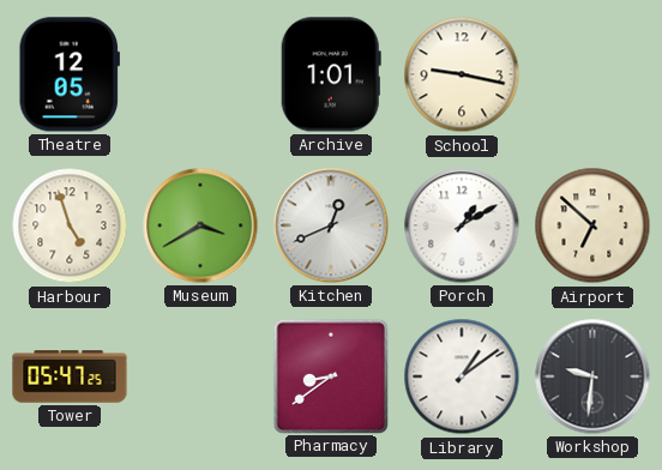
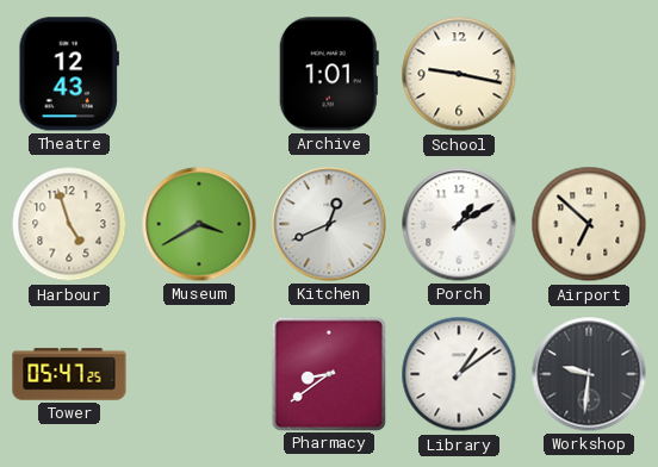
Theatre: 12:05 -> 12:43 (69, 74)
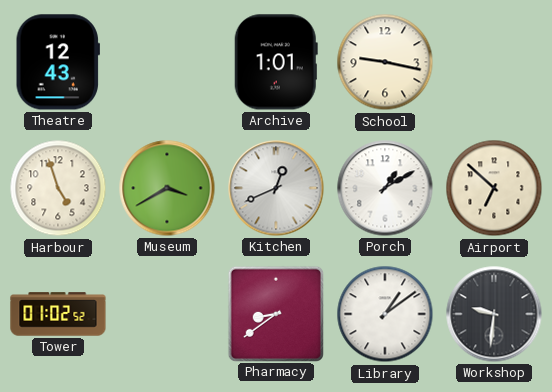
Tower: 05:47 -> 01:02 (58, 314)
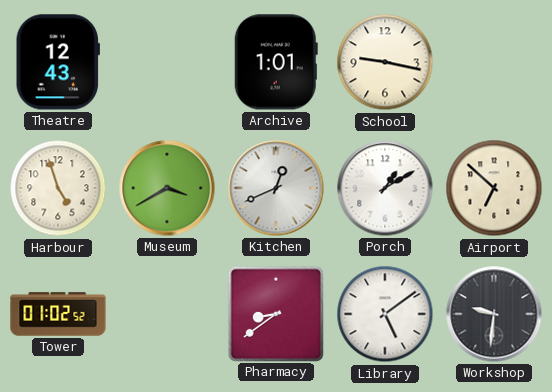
Library: 1:09 -> 5:09 (385, 314)
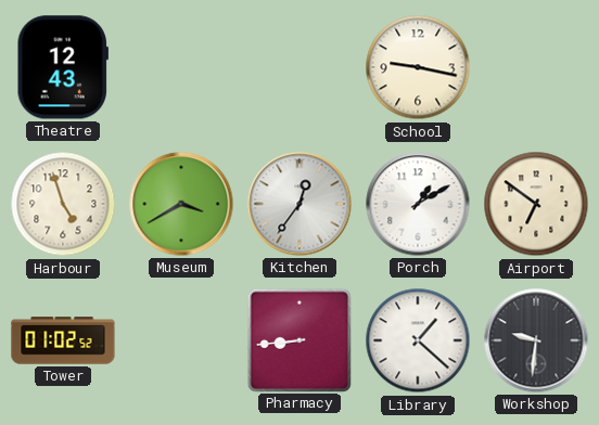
Archive: 1:01 -> none (276, 62)
Kitchen: 12:41 -> 12:36 (299, 204)
Airport: 6:52 -> 6:51 (536, 204)
Pharmacy: 8:39 -> 8:44 (298, 339)
Library: 5:09 -> 1:22 (418, 340)
